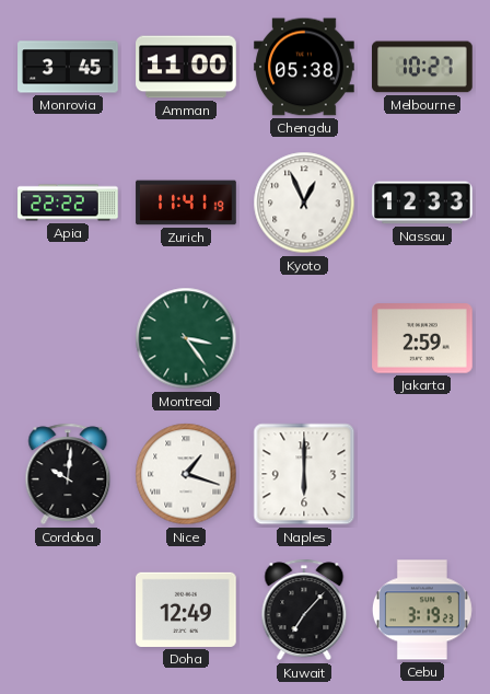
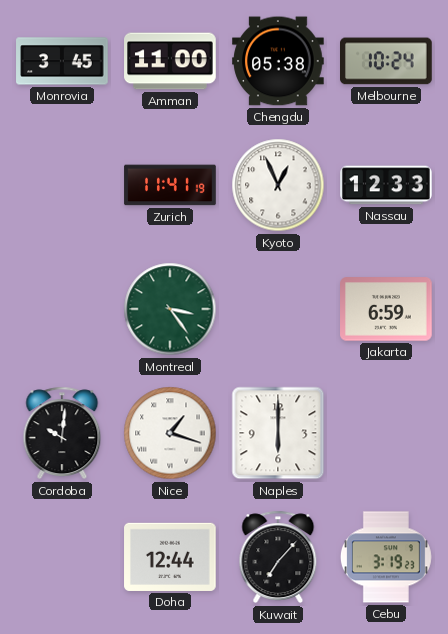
Melbourne: 10:27 -> 10:24 (386, 61)
Apia: 22:22 -> none (68, 203)
Jakarta: 2:59 -> 6:59 (386, 309)
Doha: 12:49 -> 12:44 (170, 557)
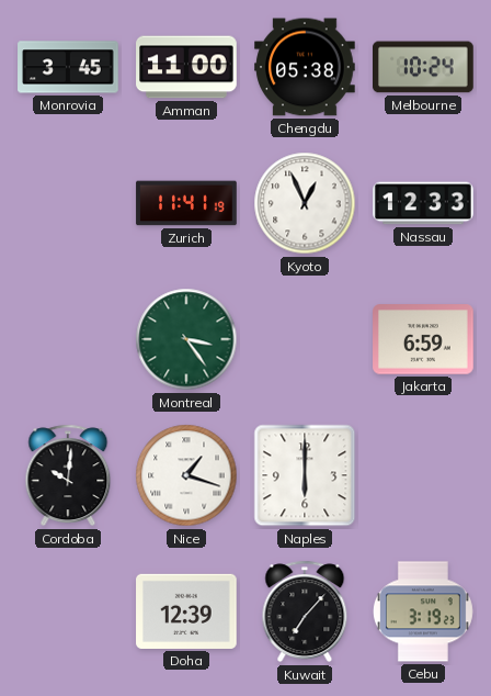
Doha: 12:44 -> 12:39 (186, 611)
